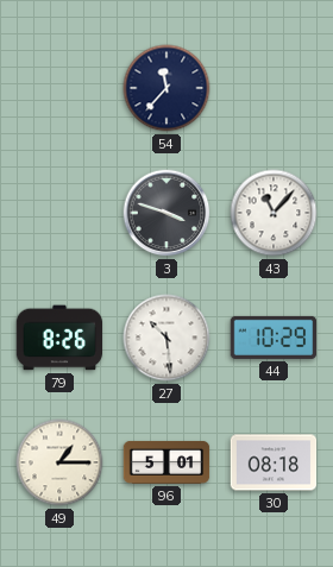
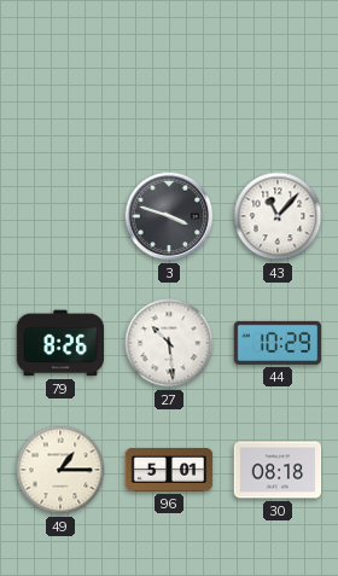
54: 11:37 -> none (166, 88)
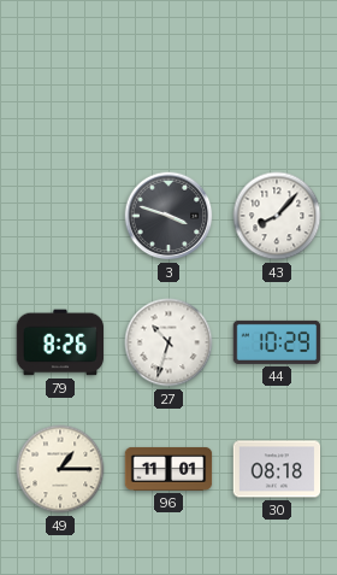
43: 11:07 -> 8:07 (277, 216)
27: 10:29 -> 10:33 (168, 342)
96: 5:01 -> 11:01 (168, 469)
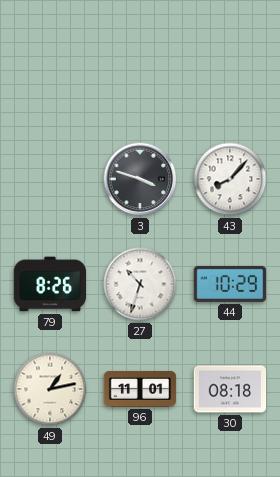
49: 1:15 -> 1:13 (50, 389)
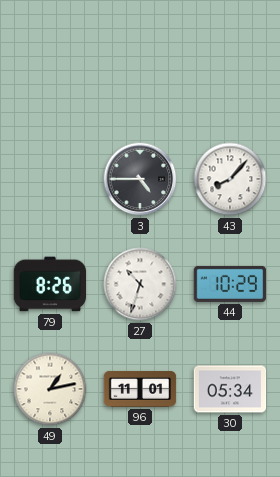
3: 3:48 -> 4:45 (140, 179)
30: 08:18 -> 05:34 (230, 389)
